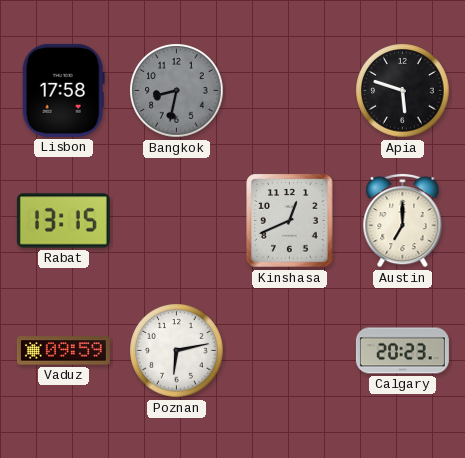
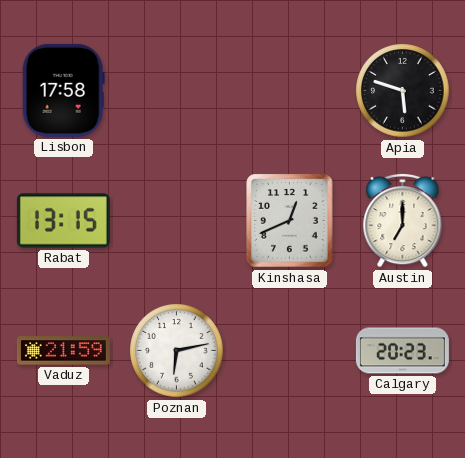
Bangkok: 8:32 -> none (177, 91)
Vaduz: 09:59 -> 21:59 (63, 351)
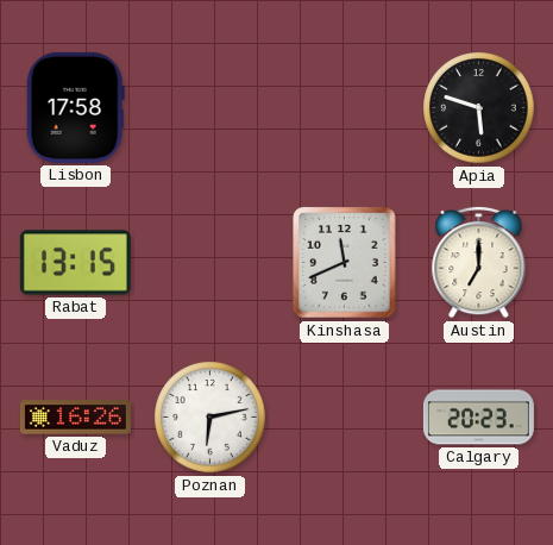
Kinshasa: 12:41 -> 11:41 (345, 263)
Vaduz: 21:59 -> 16:26 (75, 418)
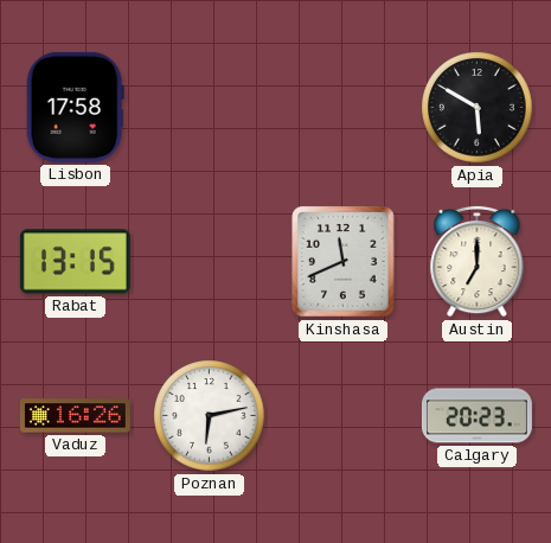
Apia: 5:48 -> 5:50 (478, 108)
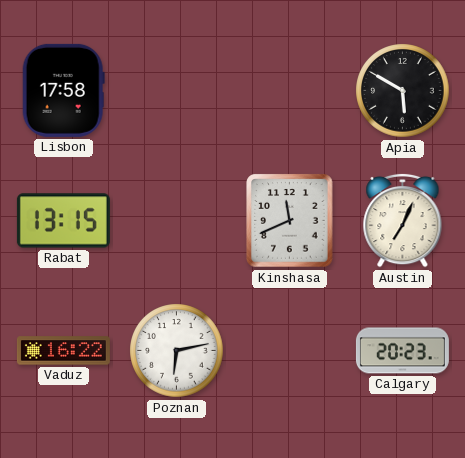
Austin: 7:00 -> 7:04 (403, 220)
Vaduz: 16:26 -> 16:22 (63, 351)
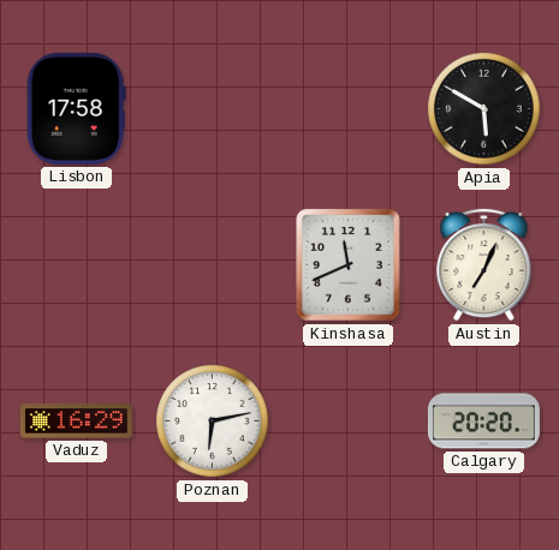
Rabat: 13:15 -> none (63, 221)
Vaduz: 16:22 -> 16:29 (76, 422)
Calgary: 20:23 -> 20:20 (483, 422)
